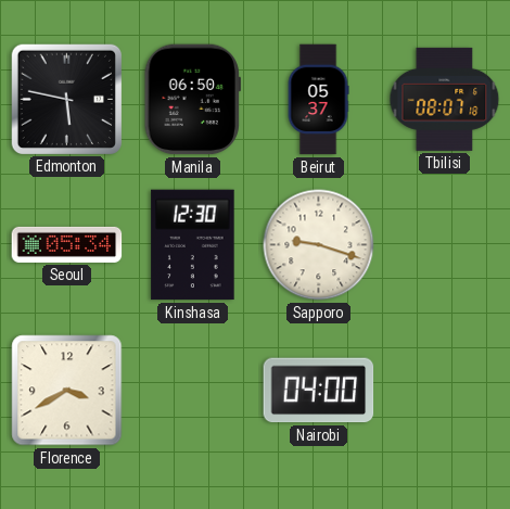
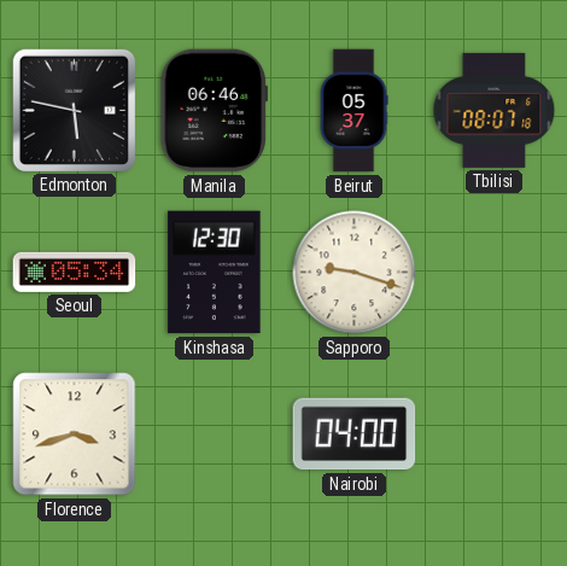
Manila: 06:50 -> 06:46 (214, 111)
Florence: 3:40 -> 3:42 (75, 434)
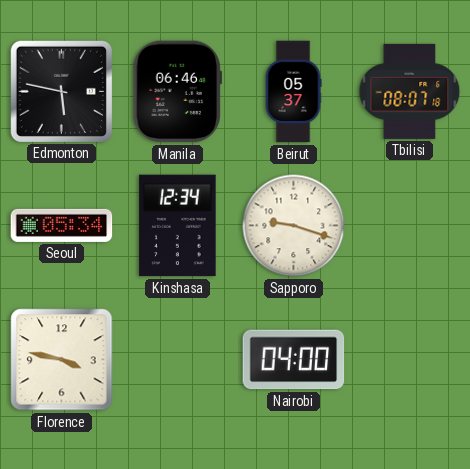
Kinshasa: 12:30 -> 12:34 (178, 226)
Florence: 3:42 -> 3:47 (62, 360)
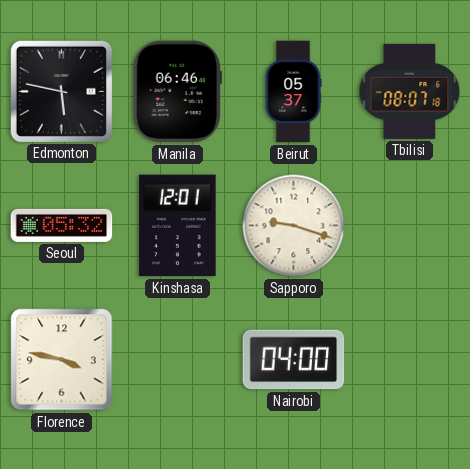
Seoul: 05:34 -> 05:32 (62, 225)
Kinshasa: 12:34 -> 12:01 (178, 226)
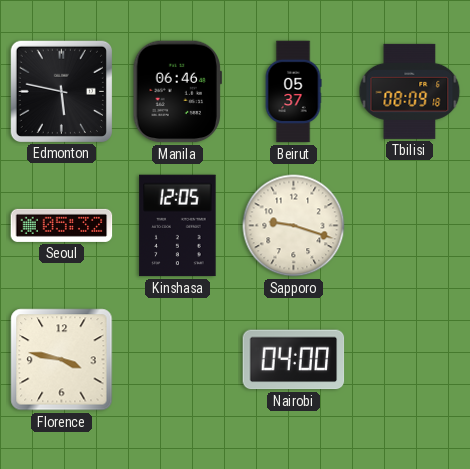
Tbilisi: 08:07 -> 08:09 (410, 91)
Kinshasa: 12:01 -> 12:05 (178, 226)
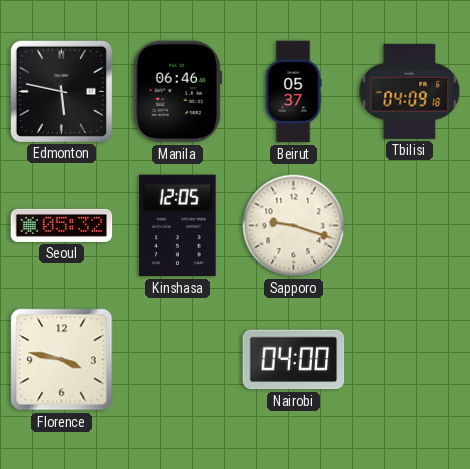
Tbilisi: 08:09 -> 04:09 (410, 91)
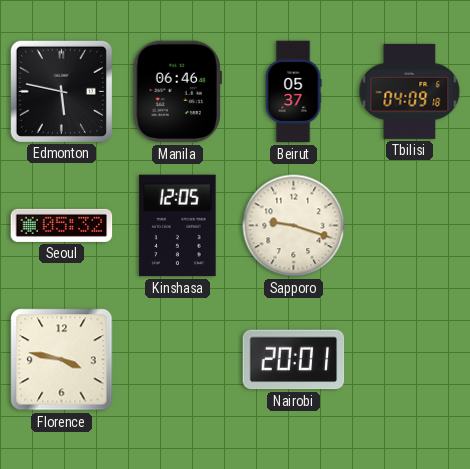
Nairobi: 04:00 -> 20:01 (294, 360)
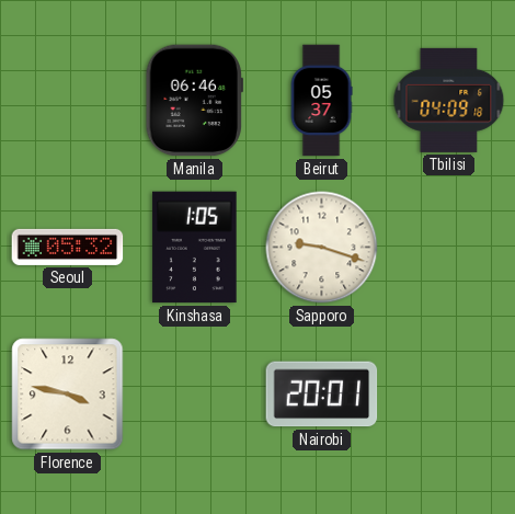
Edmonton: 5:47 -> none (61, 91)
Kinshasa: 12:05 -> 1:05 (195, 248)
